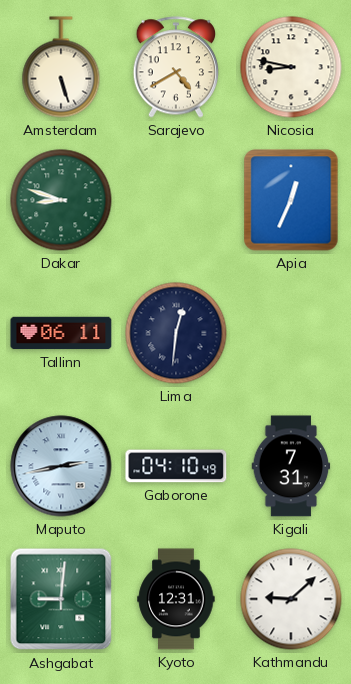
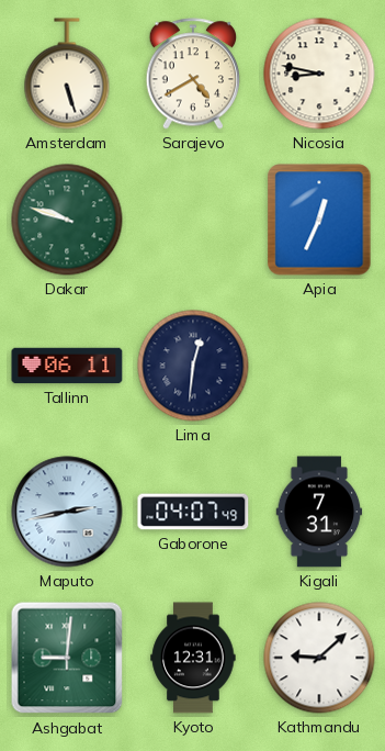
Dakar: 8:48 -> 9:48 (67, 220)
Gaborone: 04:10 -> 04:07 (193, 512)
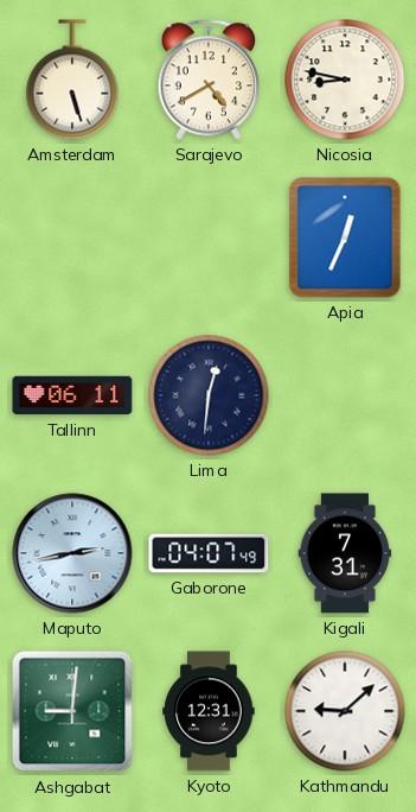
Dakar: 9:48 -> none (67, 220)
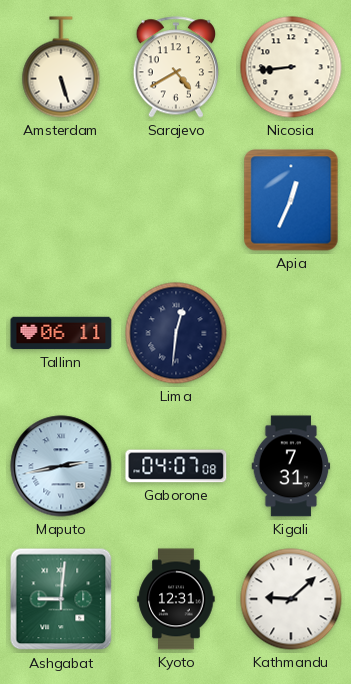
Nicosia: 8:47 -> 8:44 (291, 67)
Gaborone: 04:07:49 -> 04:07:08 (176, 466)
